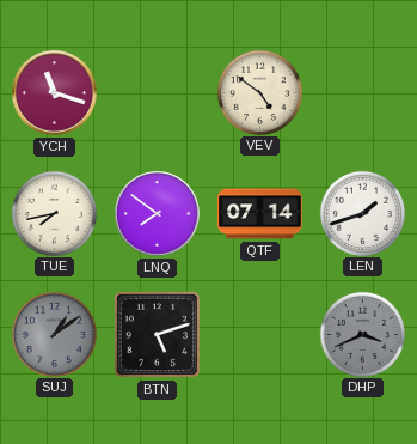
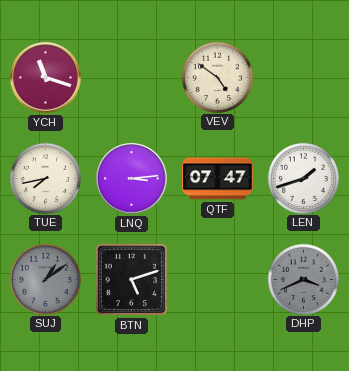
LNQ: 7:51 -> 3:14 (132, 179)
QTF: 07:14 -> 07:47 (218, 179)
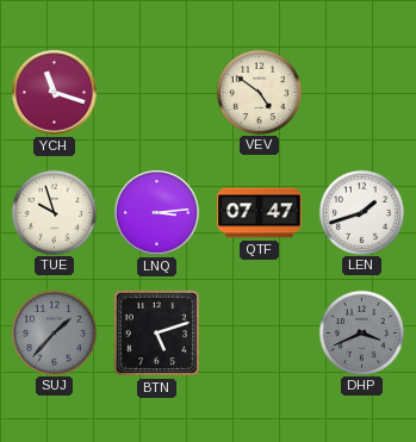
TUE: 7:43 -> 9:57 (54, 212)
SUJ: 1:09 -> 1:37 (54, 332)
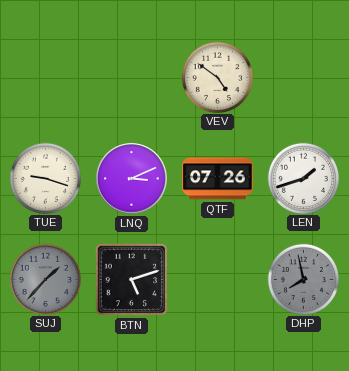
YCH: 11:18 -> none (55, 93)
TUE: 9:57 -> 9:18 (45, 178)
LNQ: 3:14 -> 3:11 (132, 179)
QTF: 07:47 -> 07:26 (218, 179)
DHP: 3:41 -> 7:58 (303, 279)
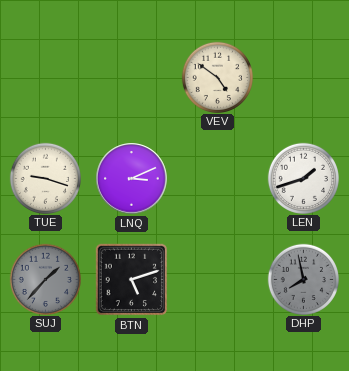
QTF: 07:26 -> none (218, 179)
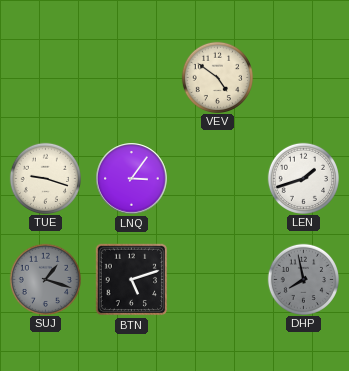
LNQ: 3:11 -> 3:06 (132, 179)
SUJ: 1:37 -> 1:18 (45, 279)
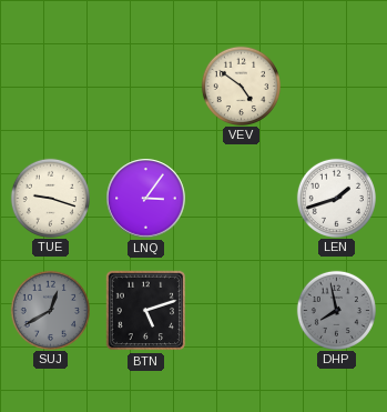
SUJ: 1:18 -> 12:40 (50, 310)
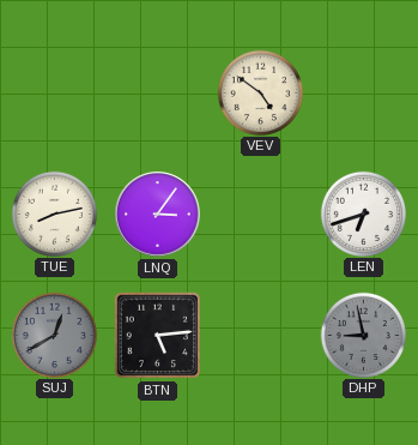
TUE: 9:18 -> 8:13 (54, 214)
LEN: 1:42 -> 6:42 (363, 214)
BTN: 5:12 -> 5:14 (158, 336)
DHP: 7:58 -> 8:58 (363, 335)
